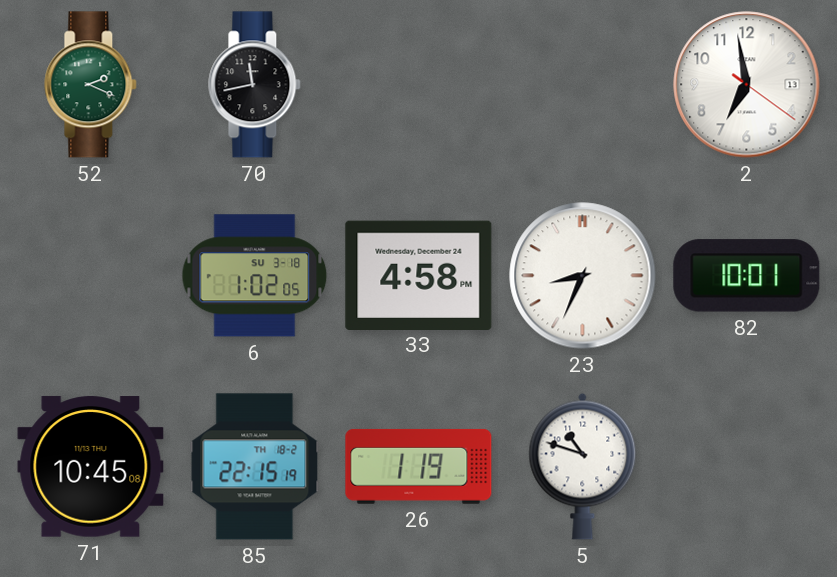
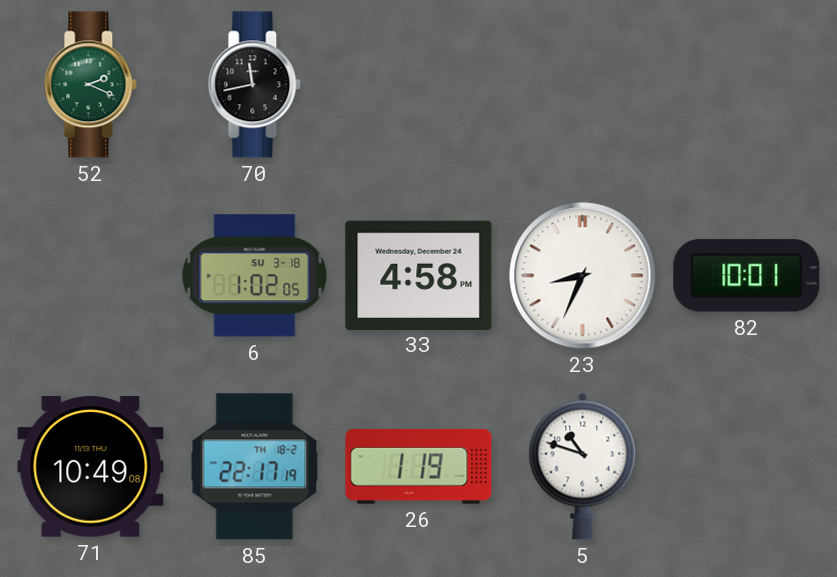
2: 6:58 -> none (747, 85)
71: 10:45 -> 10:49 (91, 467)
85: 22:15 -> 22:17 (255, 467)
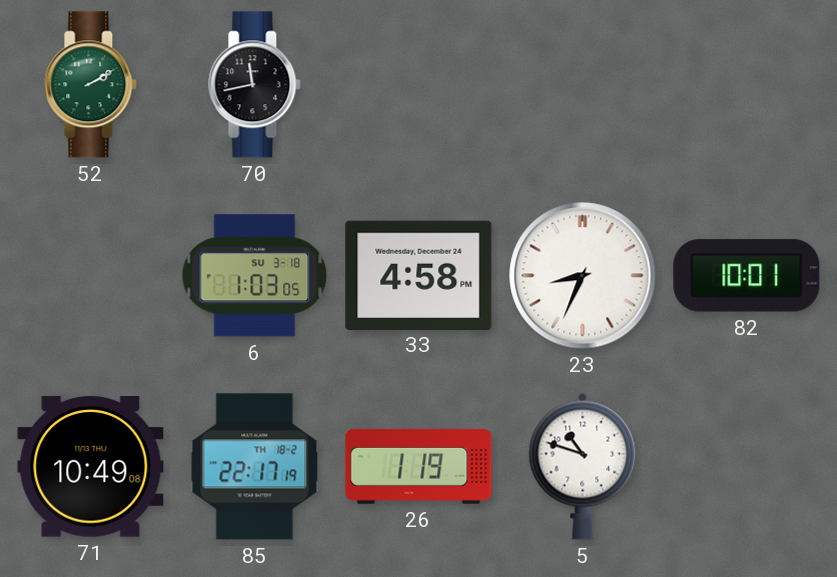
52: 2:19 -> 2:10 (91, 85)
6: 1:02 -> 1:03 (255, 276)
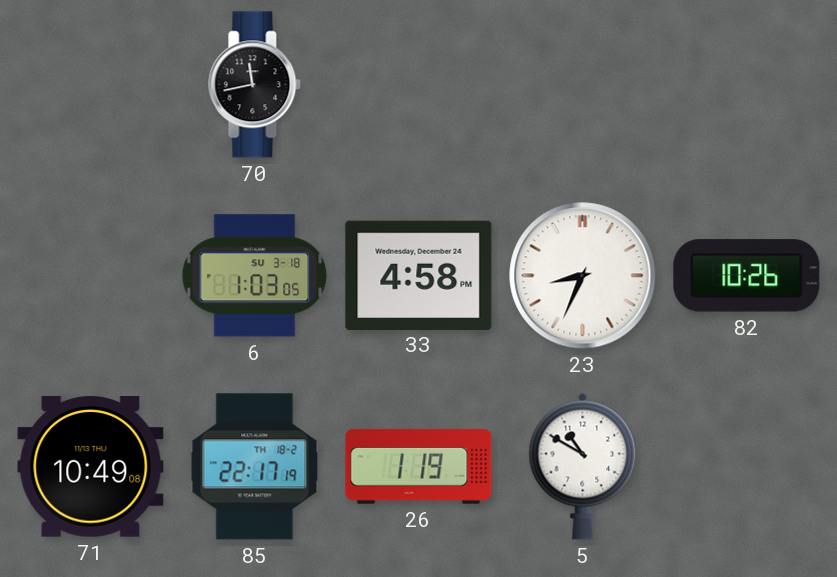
52: 2:10 -> none (91, 85)
82: 10:01 -> 10:26 (747, 276)
5: 10:48 -> 10:50 (583, 466)
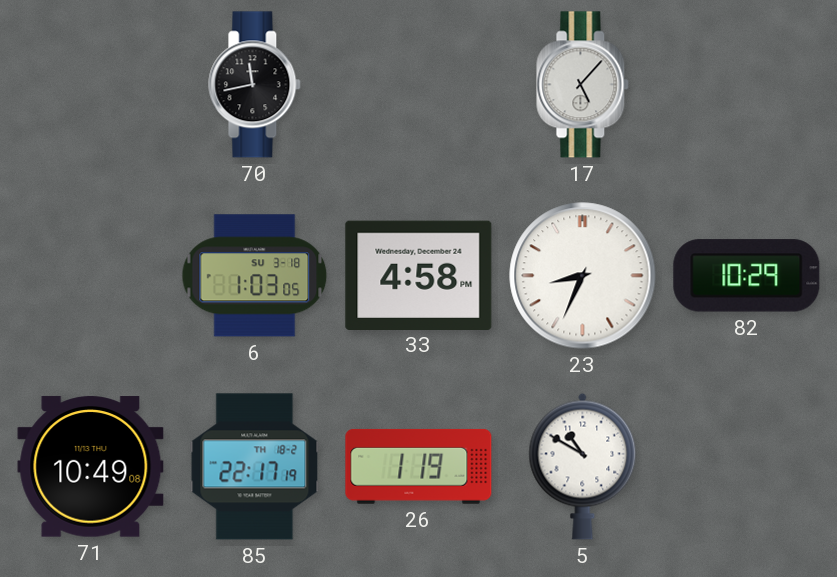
17: none -> 5:07 (583, 85)
82: 10:26 -> 10:29 (747, 276)
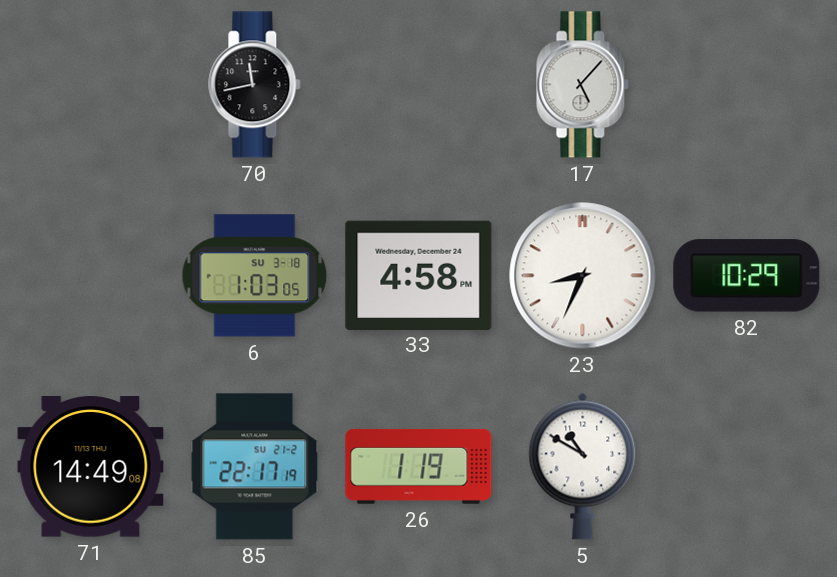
71: 10:49 -> 14:49 (91, 467)
85 date: TH 18-2 -> SU 21-2 (255, 467)
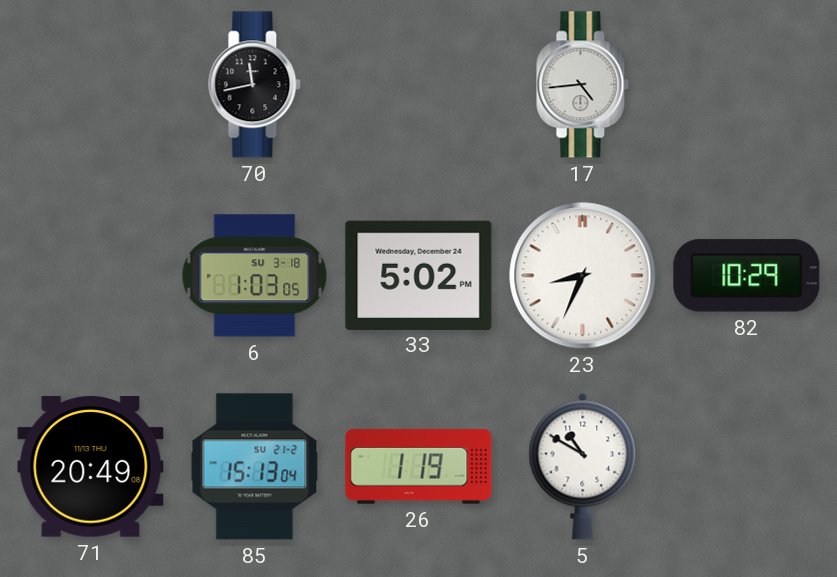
17: 5:07 -> 4:44 (583, 85)
33: 4:58 -> 5:02 (419, 275)
71: 14:49 -> 20:49 (91, 467)
85: 22:17 -> 15:13 (255, 467)
